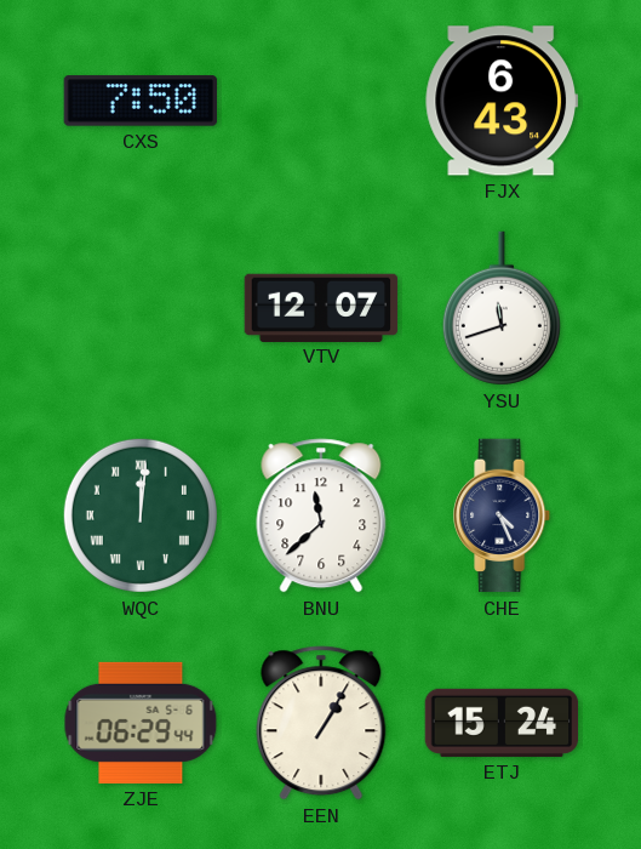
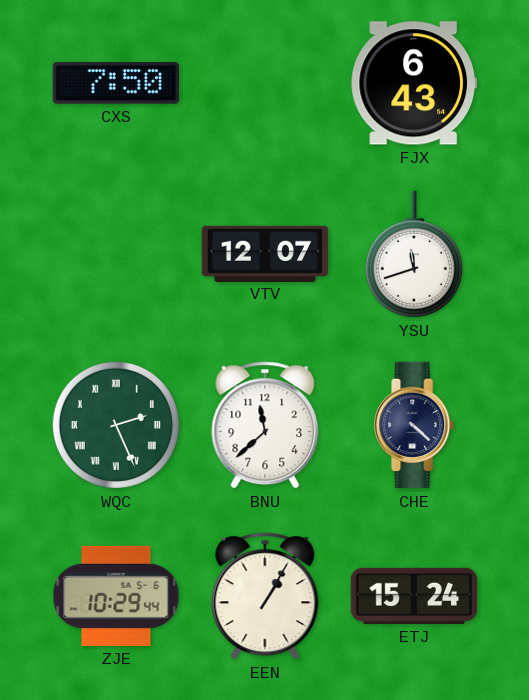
WQC: 12:01 -> 2:26 (116, 425)
CHE: 4:26 -> 4:22 (415, 425)
ZJE: 06:29 -> 10:29 (116, 596)
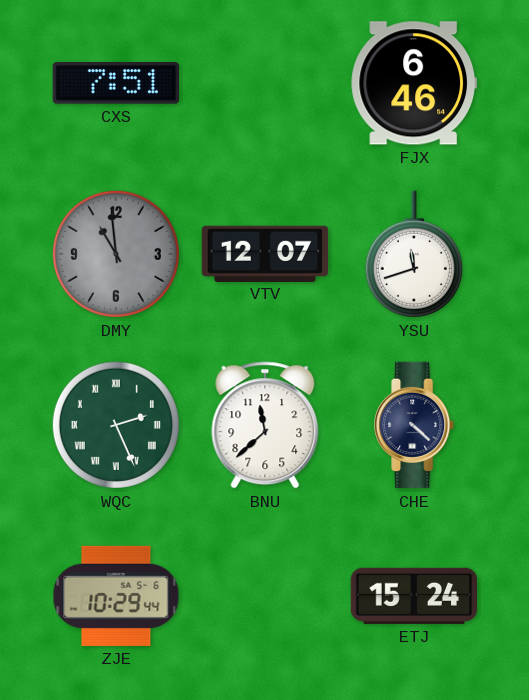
CXS: 7:50 -> 7:51 (115, 83)
FJX: 6:43 -> 6:46 (413, 83)
DMY: none -> 10:59 (116, 254)
EEN: 1:05 -> none (265, 596)
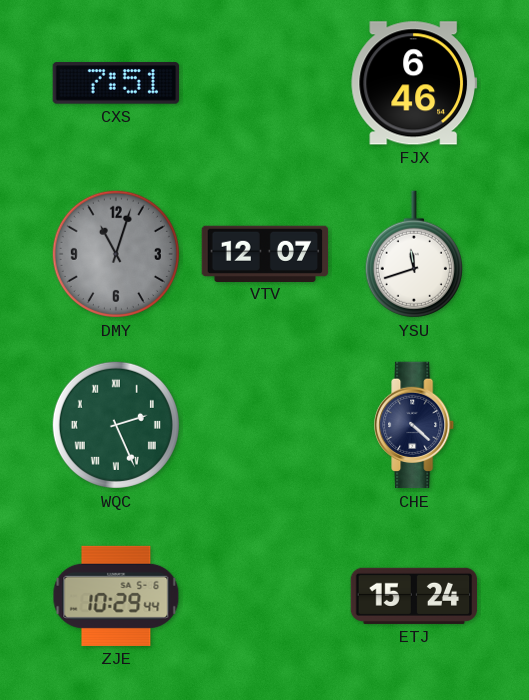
DMY: 10:59 -> 11:03 (116, 254)
BNU: 11:38 -> none (265, 425)
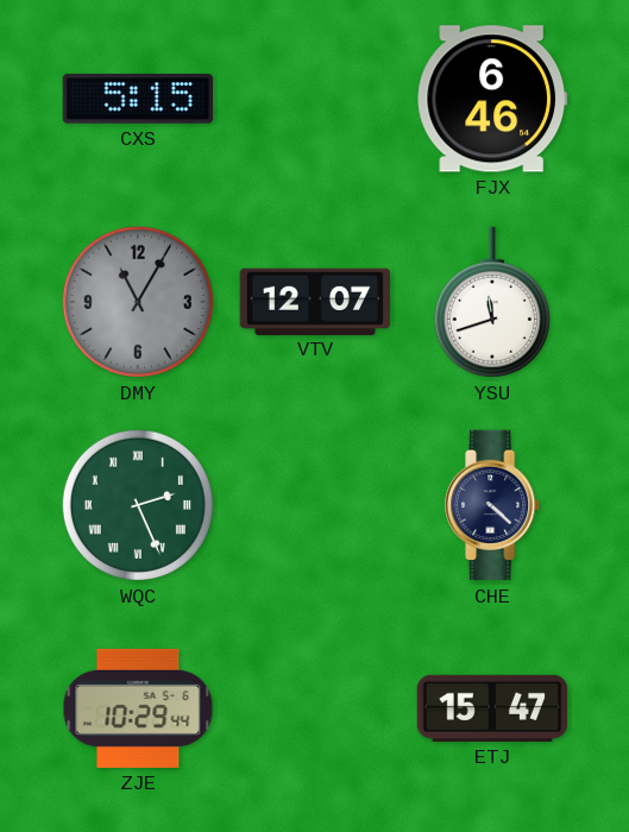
CXS: 7:51 -> 5:15 (137, 99)
DMY: 11:03 -> 11:05 (138, 302)
ETJ: 15:24 -> 15:47 (492, 708)
